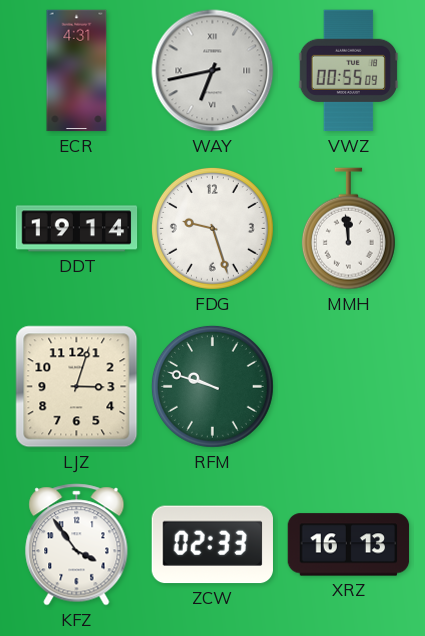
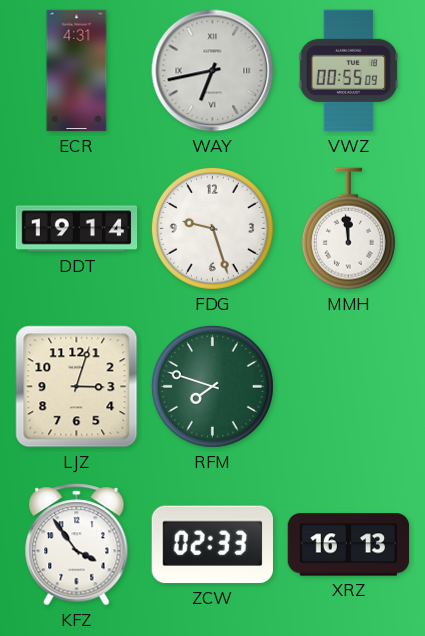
RFM: 9:48 -> 7:48 (212, 386)
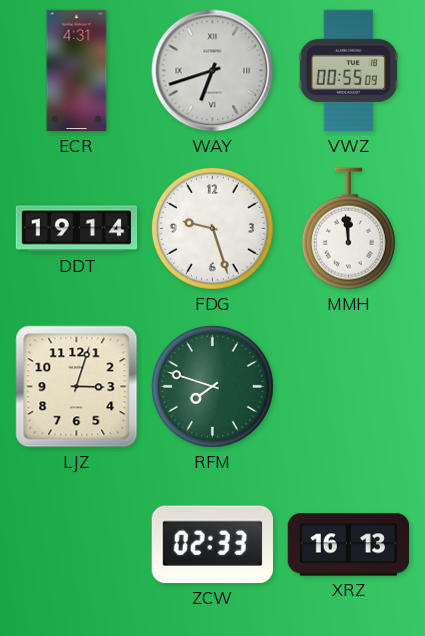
WAY: 6:43 -> 6:42 (213, 71)
KFZ: 3:54 -> none (77, 545)
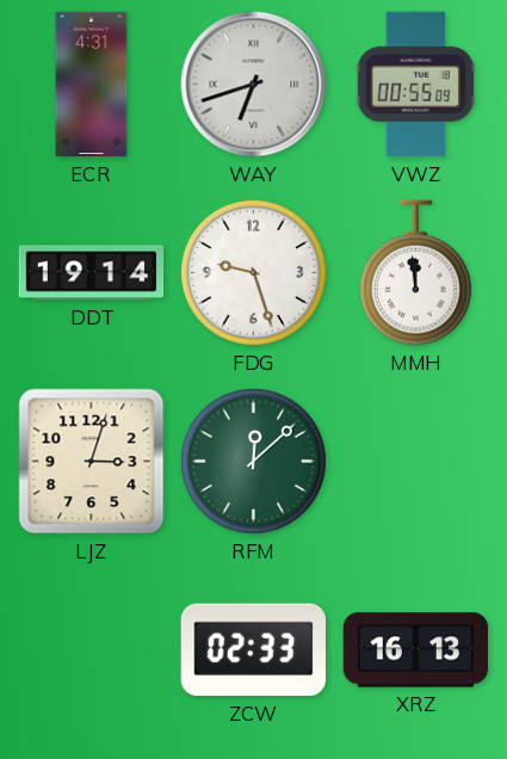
RFM: 7:48 -> 12:08 (253, 461)
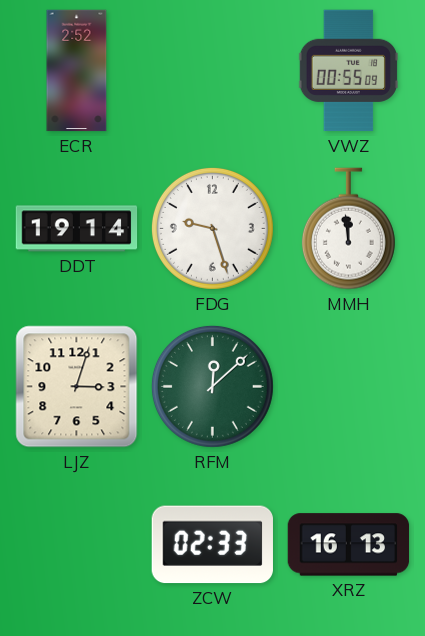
ECR: 4:31 -> 2:52 (77, 71)
WAY: 6:42 -> none (254, 85)
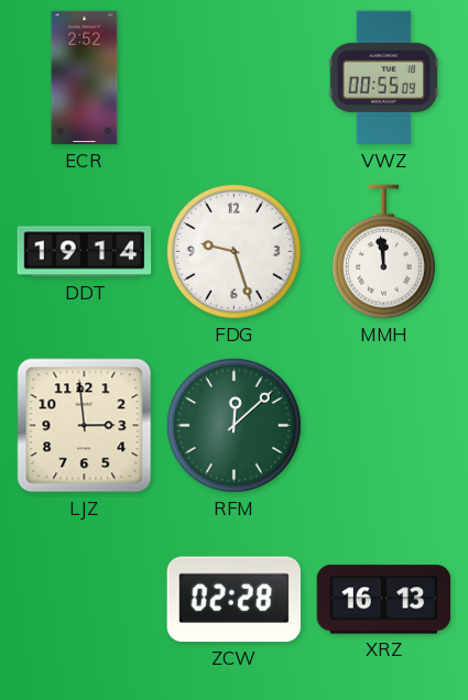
LJZ: 3:03 -> 2:59 (85, 426)
ZCW: 02:33 -> 02:28 (233, 600)
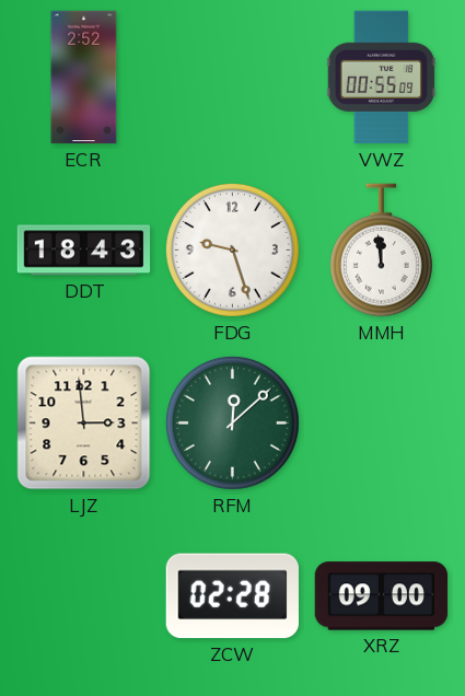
DDT: 19:14 -> 18:43 (84, 251)
XRZ: 16:13 -> 09:00 (382, 596)
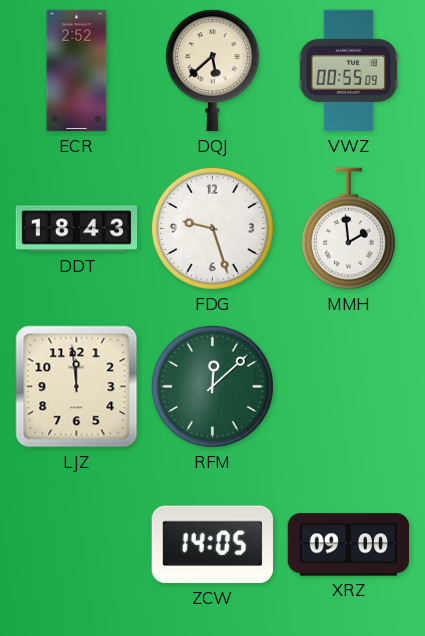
DQJ: none -> 5:38 (212, 71)
MMH: 11:59 -> 1:59 (348, 229)
LJZ: 2:59 -> 11:59 (77, 387)
ZCW: 02:28 -> 14:05 (212, 545)
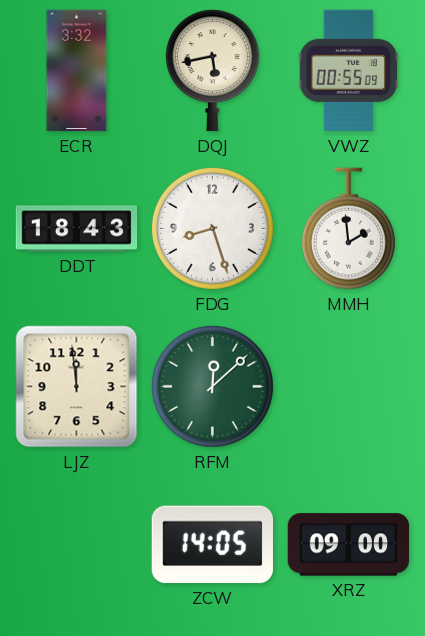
ECR: 2:52 -> 3:32 (77, 71)
DQJ: 5:38 -> 5:43 (212, 71)
FDG: 9:27 -> 8:27 (212, 228)
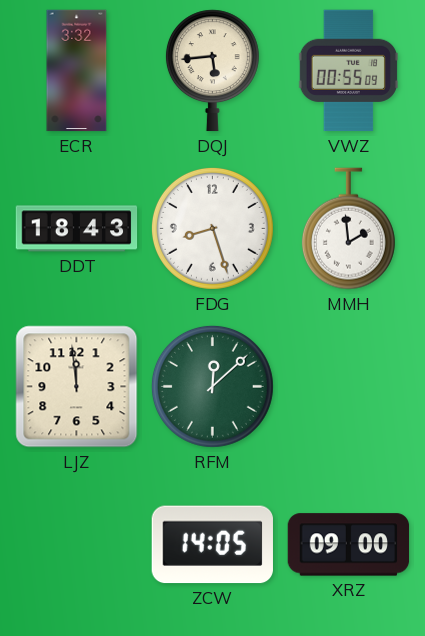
DQJ: 5:43 -> 5:44 (212, 71)
